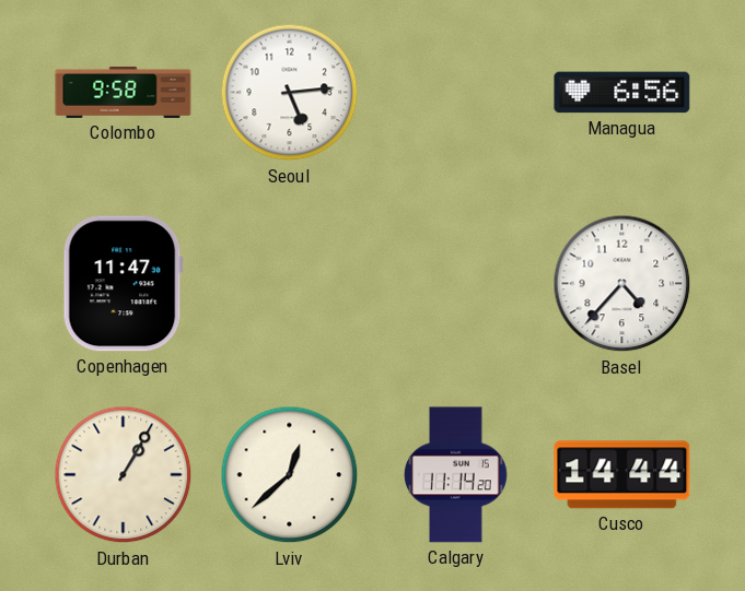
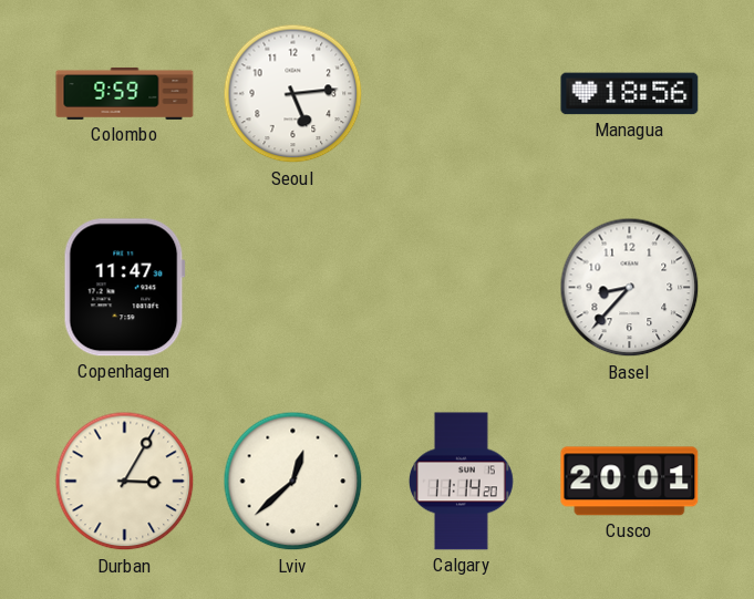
Colombo: 9:58 -> 9:59 (125, 93)
Managua: 6:56 -> 18:56 (630, 94)
Basel: 4:37 -> 8:37 (630, 288)
Durban: 1:05 -> 3:05 (125, 482)
Cusco: 14:44 -> 20:01 (630, 482)
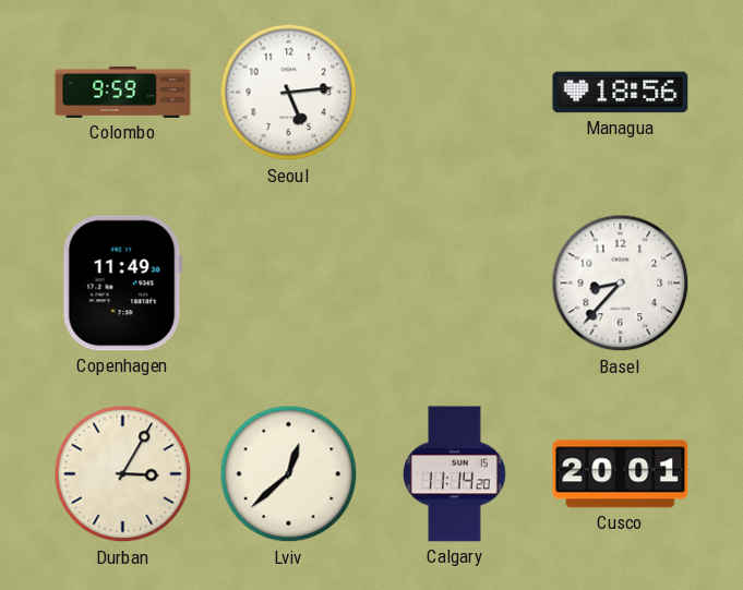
Copenhagen: 11:47 -> 11:49 (122, 284)
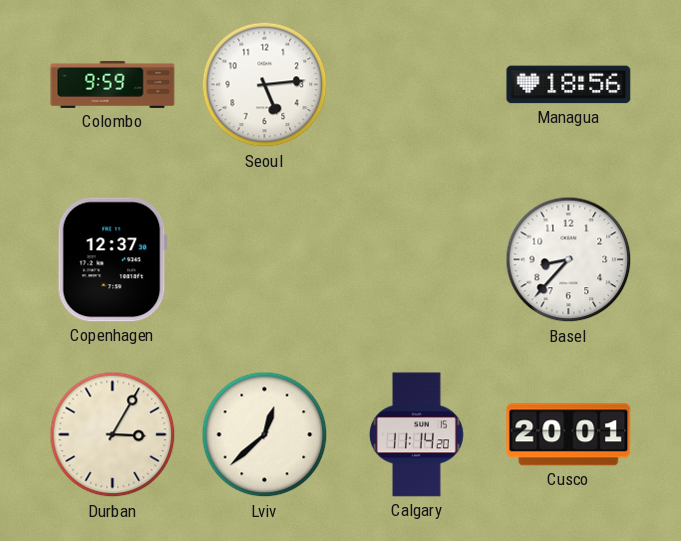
Copenhagen: 11:49 -> 12:37 (112, 260)
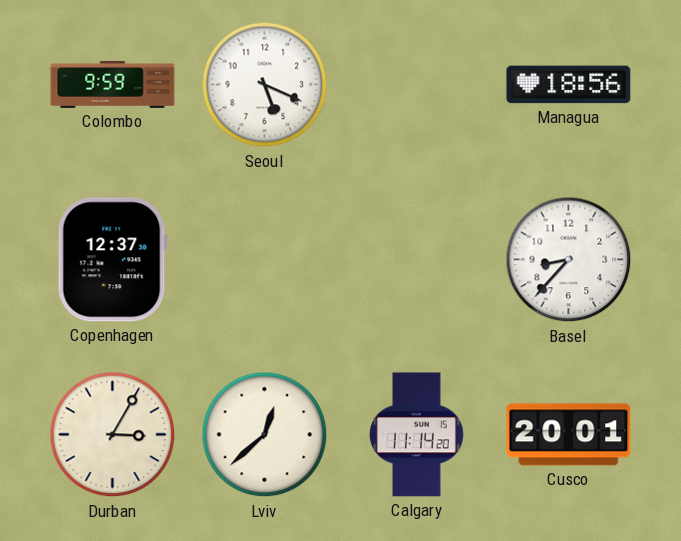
Seoul: 5:14 -> 5:19 (265, 85)
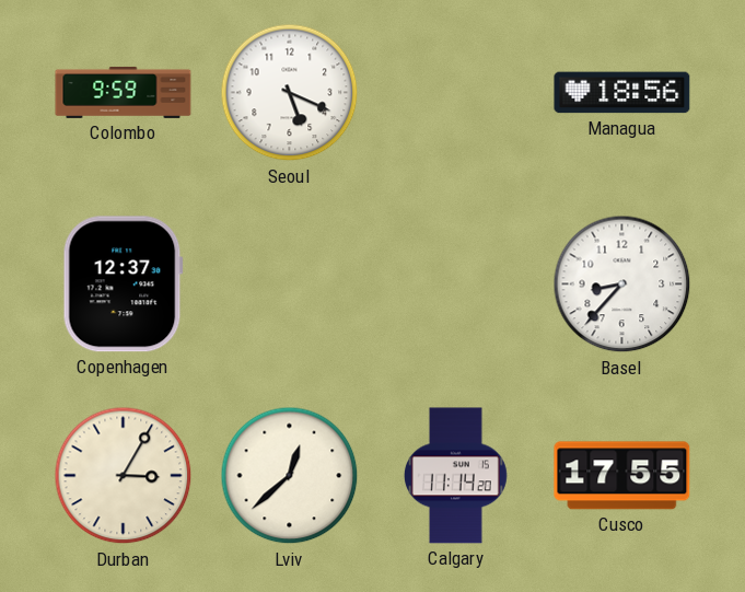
Cusco: 20:01 -> 17:55 (622, 476)
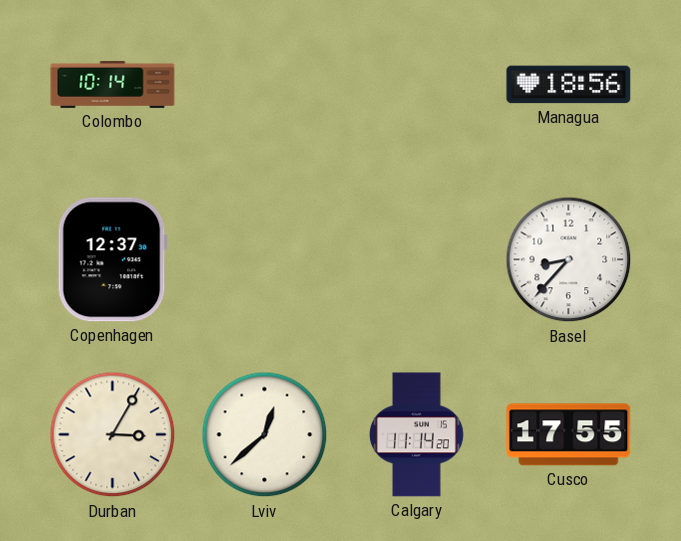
Colombo: 9:59 -> 10:14 (113, 84)
Seoul: 5:19 -> none (290, 93)
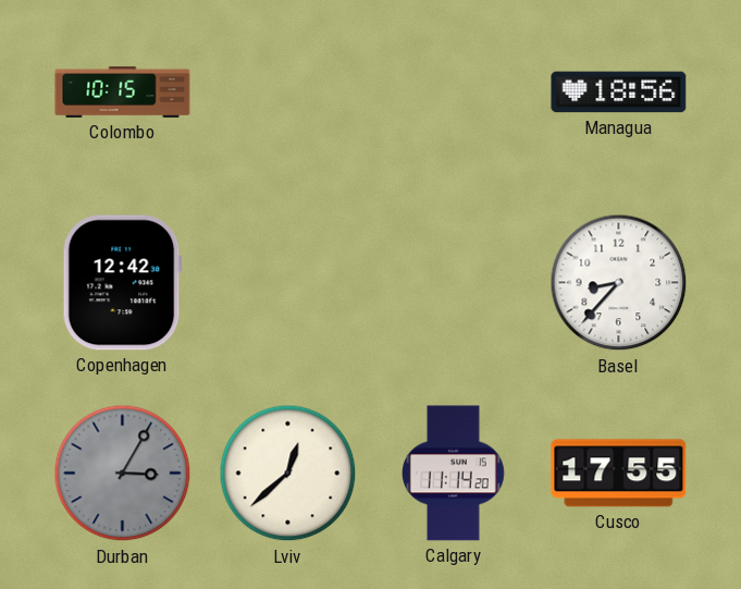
Colombo: 10:14 -> 10:15 (123, 91)
Copenhagen: 12:37 -> 12:42 (122, 283)
Durban dial: cream -> grey (123, 474)
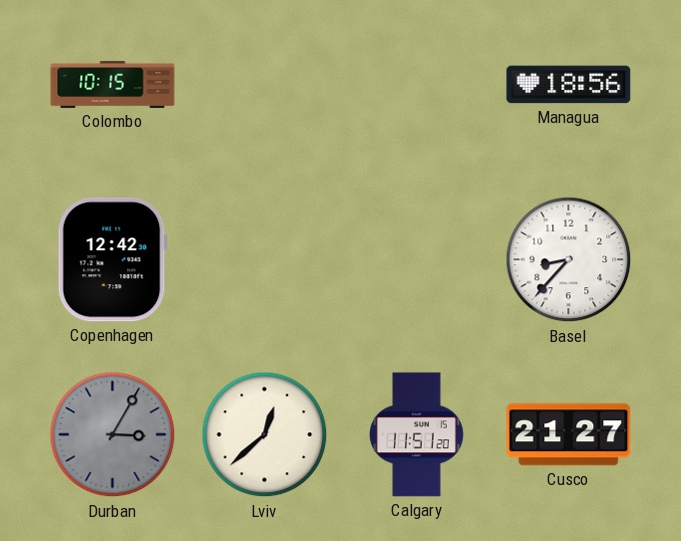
Calgary: 11:14 -> 11:51 (416, 435)
Cusco: 17:55 -> 21:27 (569, 435)
